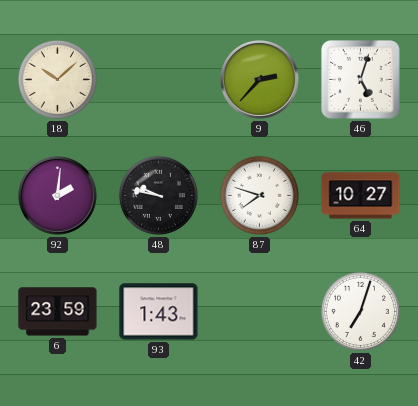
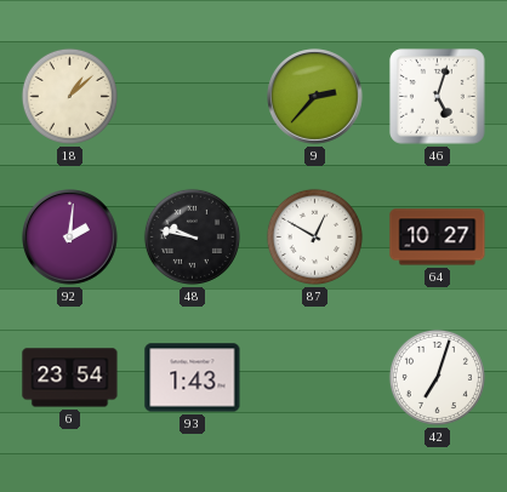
18: 10:08 -> 1:08 (69, 96)
87: 7:48 -> 12:50 (314, 236)
6: 23:59 -> 23:54 (70, 378)
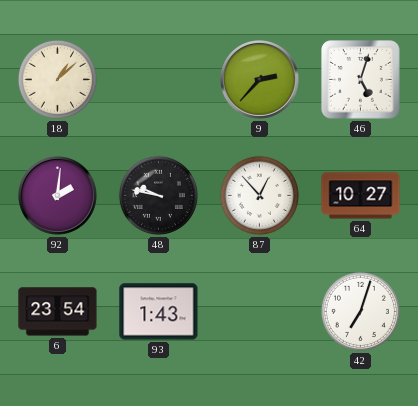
87: 12:50 -> 12:53 (259, 195)
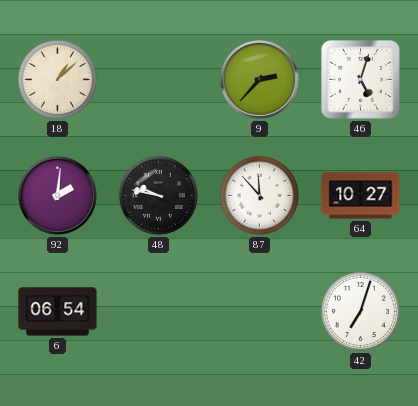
87: 12:53 -> 11:53 (259, 195)
6: 23:54 -> 06:54 (58, 312)
93: 1:43 -> none (159, 312)
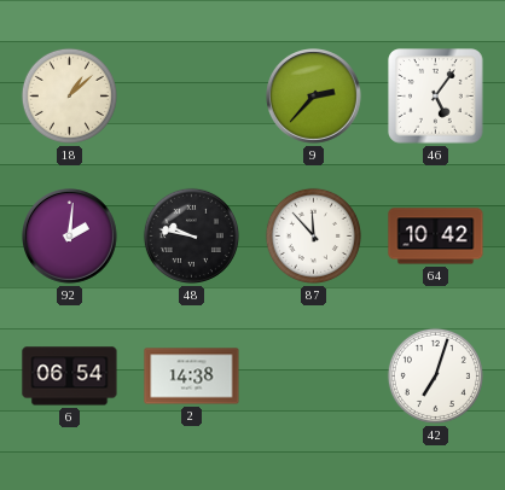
46: 5:03 -> 5:06 (436, 97)
64: 10:27 -> 10:42 (436, 237)
2: none -> 14:38 (192, 377)
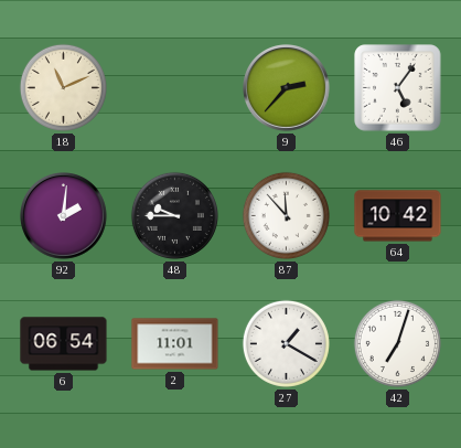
18: 1:08 -> 11:11 (63, 87)
48: 9:47 -> 9:45 (174, 215)
2: 14:38 -> 11:01 (175, 344)
27: none -> 1:20 (286, 343)
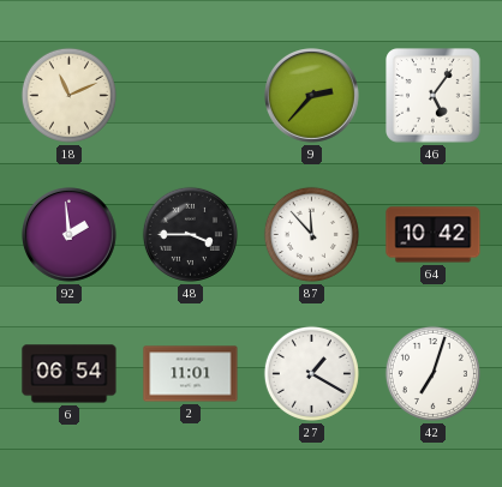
92: 2:01 -> 1:59 (70, 235)
48: 9:45 -> 3:45 (190, 234)
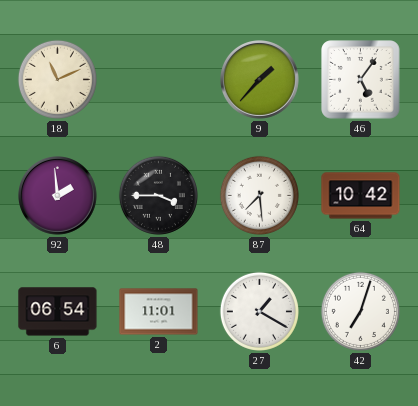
9: 2:37 -> 1:37 (260, 80)
87: 11:53 -> 7:29 (259, 195)
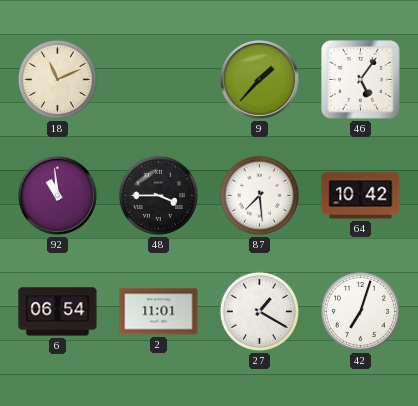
92: 1:59 -> 10:59 (58, 196)
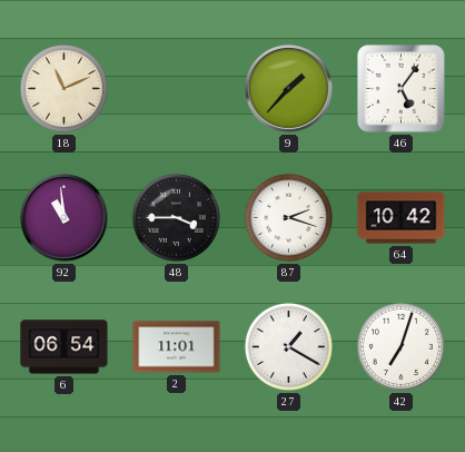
87: 7:29 -> 2:18 (288, 217)
